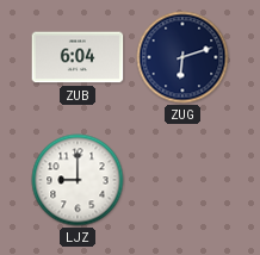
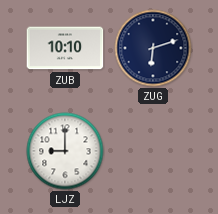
ZUB: 6:04 -> 10:10 (65, 48)
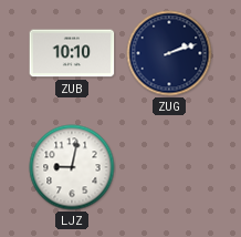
ZUG: 6:12 -> 2:12 (169, 53)
LJZ: 9:00 -> 9:02 (72, 167)
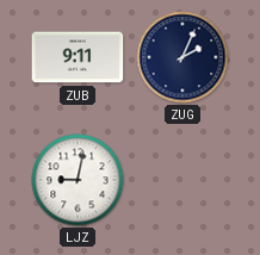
ZUB: 10:10 -> 9:11 (78, 57)
ZUG: 2:12 -> 2:04 (182, 57)
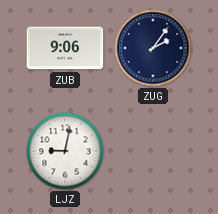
ZUB: 9:11 -> 9:06 (65, 48)
ZUG: 2:04 -> 2:06 (153, 48)
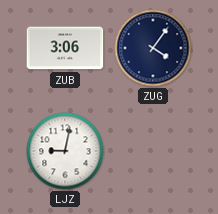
ZUB: 9:06 -> 3:06 (65, 48)
ZUG: 2:06 -> 4:06 (153, 48)
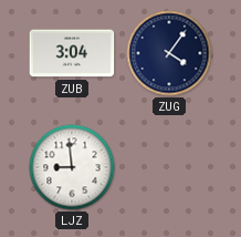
ZUB: 3:06 -> 3:04 (72, 53)
LJZ: 9:02 -> 8:59 (72, 167)
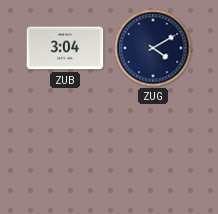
ZUG: 4:06 -> 4:10 (153, 48)
LJZ: 8:59 -> none (72, 167)
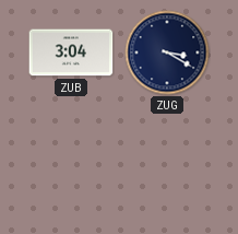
ZUG: 4:10 -> 3:20 (167, 52)
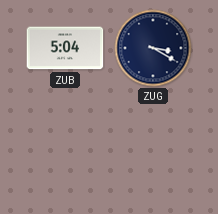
ZUB: 3:04 -> 5:04 (65, 48)
